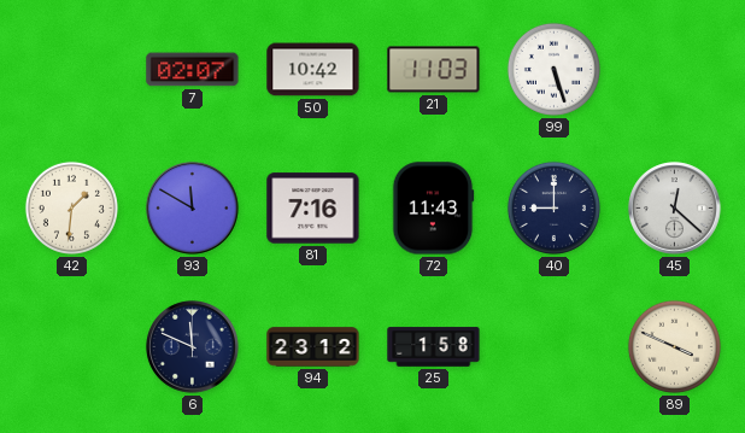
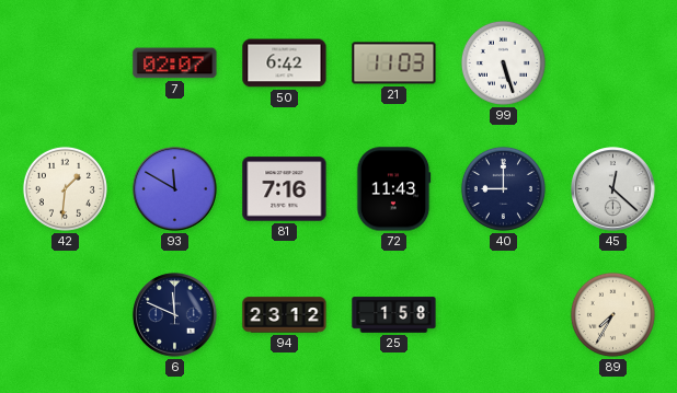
50: 10:42 -> 6:42 (285, 63)
89: 3:49 -> 7:35 (612, 314)
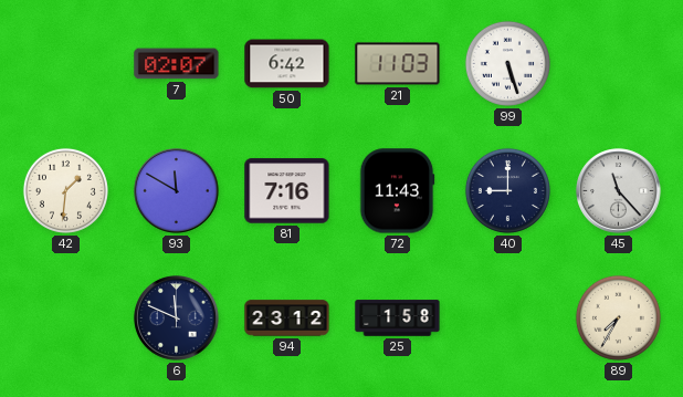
45: 12:22 -> 11:23 (619, 191)
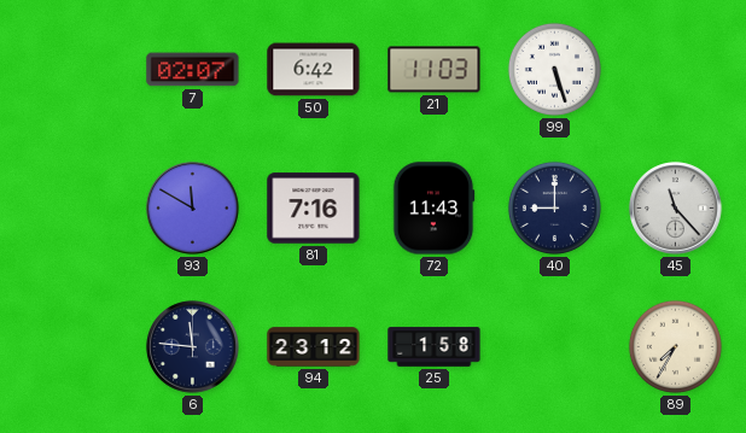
42: 1:31 -> none (65, 190)
6: 11:49 -> 11:46 (193, 347)
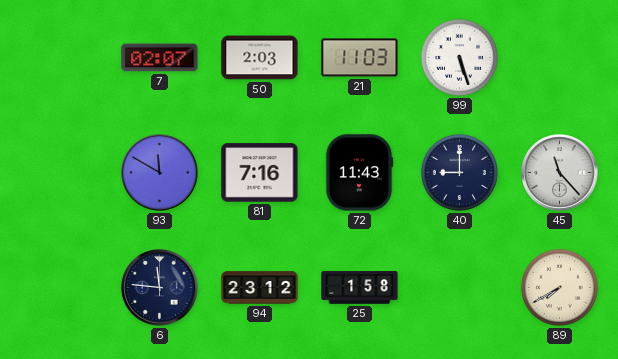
50: 6:42 -> 2:03 (260, 58)
89: 7:35 -> 7:40 (559, 287)
